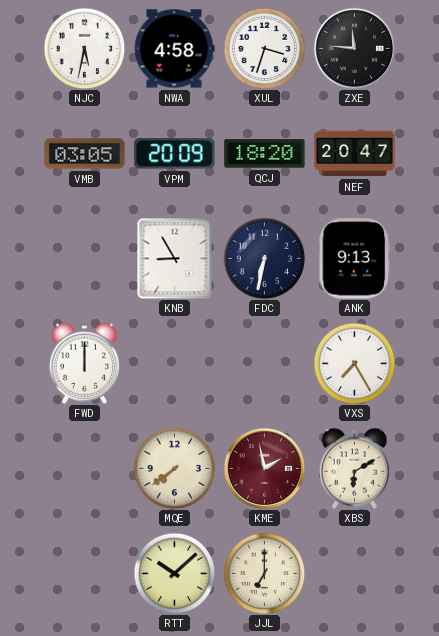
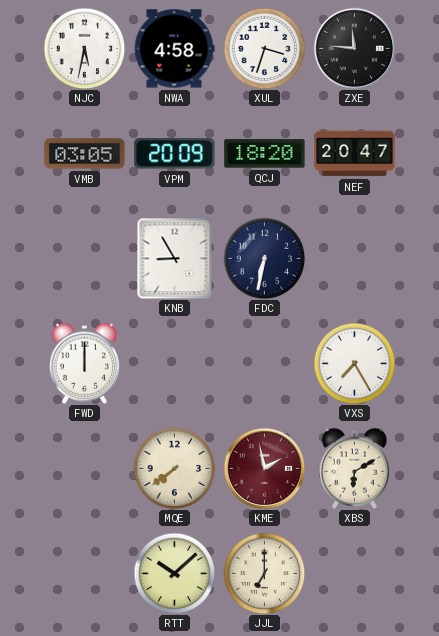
ANK: 9:13 -> none (355, 259)
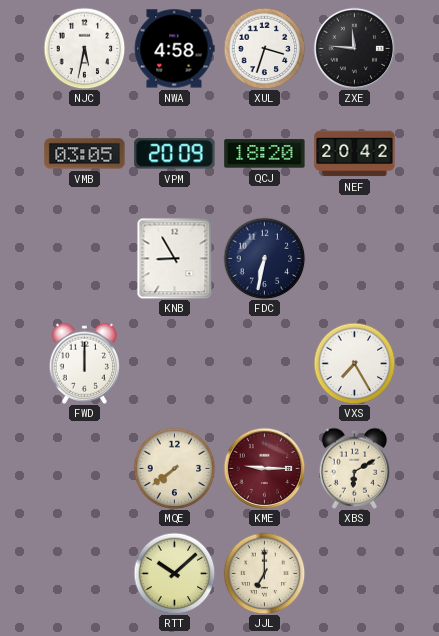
NEF: 20:47 -> 20:42 (355, 154)
KME: 1:58 -> 9:15 (264, 468)
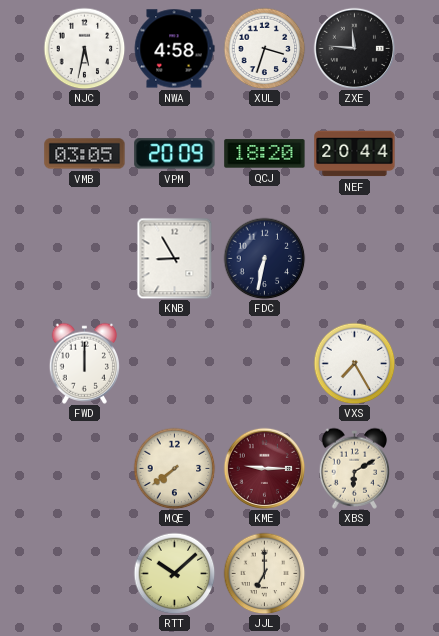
NEF: 20:42 -> 20:44 (355, 154)
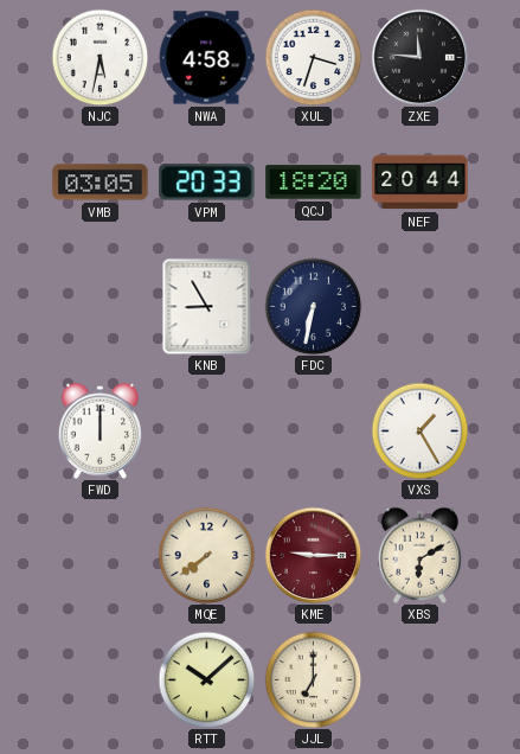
VPM: 20:09 -> 20:33 (207, 183)
VXS: 7:25 -> 1:25 (419, 430)
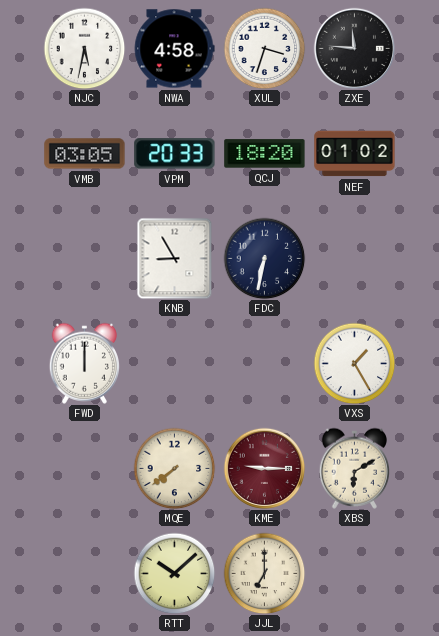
NEF: 20:44 -> 01:02 (355, 154)
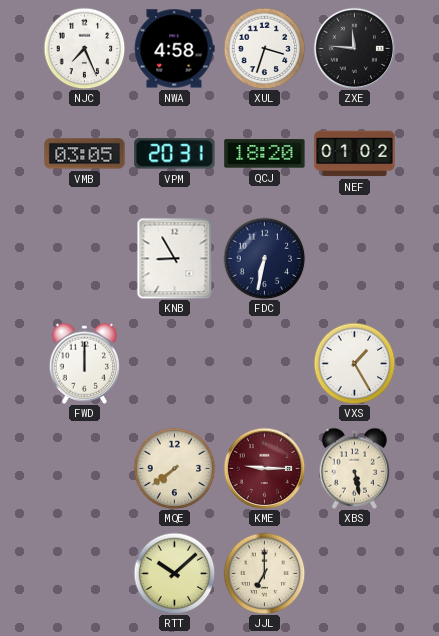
NJC: 5:32 -> 7:26 (84, 48)
VPM: 20:33 -> 20:31 (175, 154)
XBS: 6:10 -> 5:28 (354, 468)
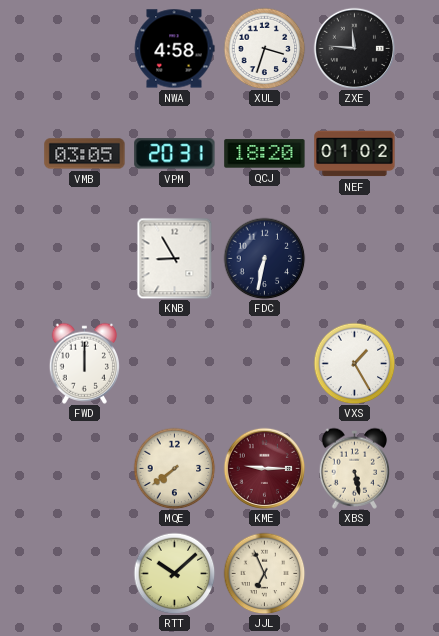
NJC: 7:26 -> none (84, 48)
JJL: 7:00 -> 6:56 (264, 573)
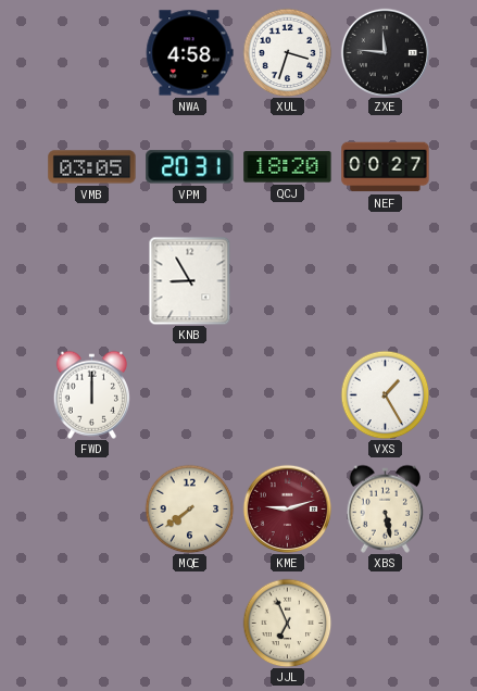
NEF: 01:02 -> 00:27 (386, 167)
FDC: 6:32 -> none (264, 258)
KME: 9:15 -> 9:12 (287, 508)
RTT: 10:08 -> none (174, 573)
